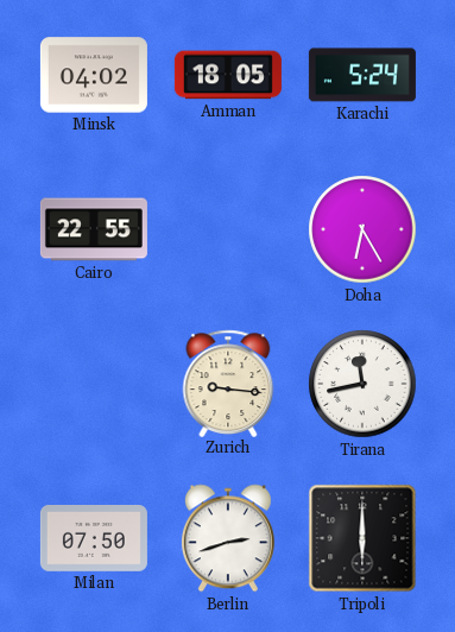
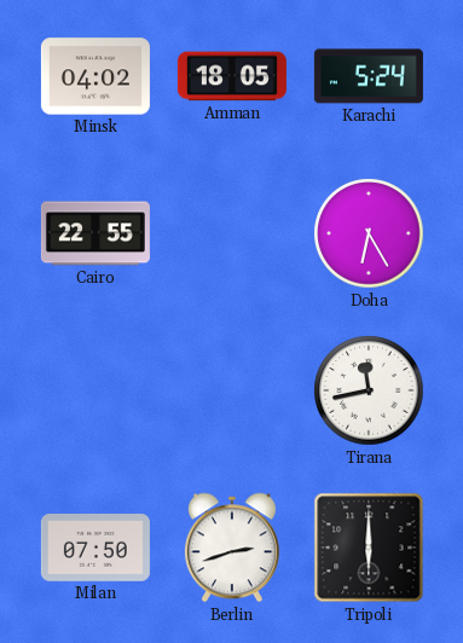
Zurich: 9:16 -> none (228, 383)
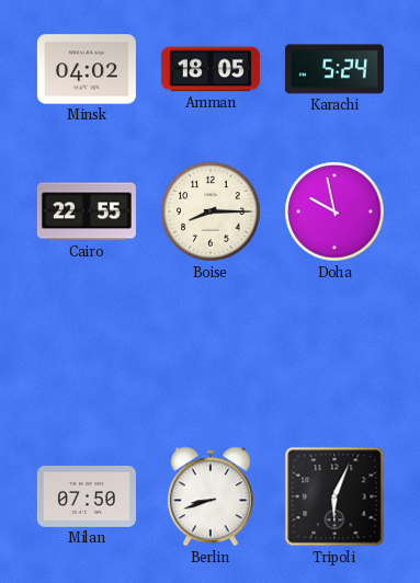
Boise: none -> 8:15 (211, 212)
Doha: 6:25 -> 9:58 (334, 212)
Tirana: 11:43 -> none (369, 390)
Berlin: 2:42 -> 8:42 (211, 496)
Tripoli: 6:00 -> 6:04 (334, 496)
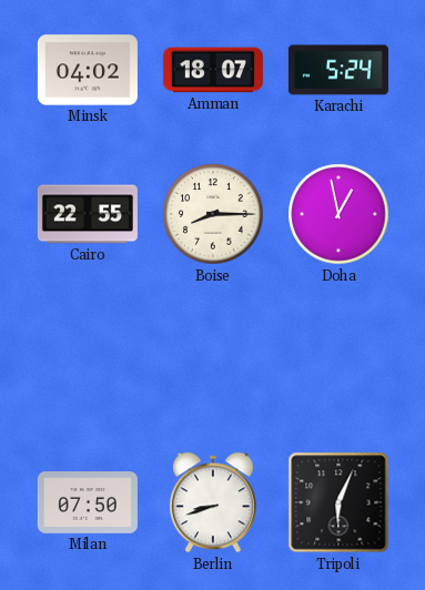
Amman: 18:05 -> 18:07 (213, 70)
Doha: 9:58 -> 12:58 (338, 214)
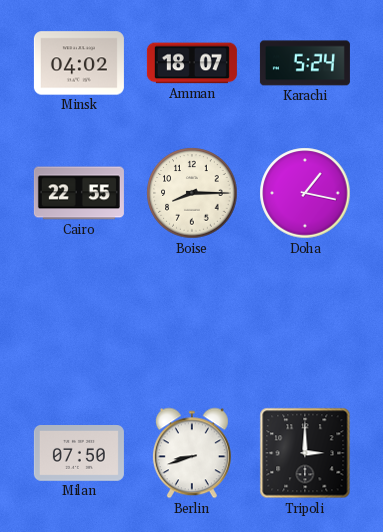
Doha: 12:58 -> 1:17 (305, 193)
Tripoli: 6:04 -> 3:00 (305, 453)
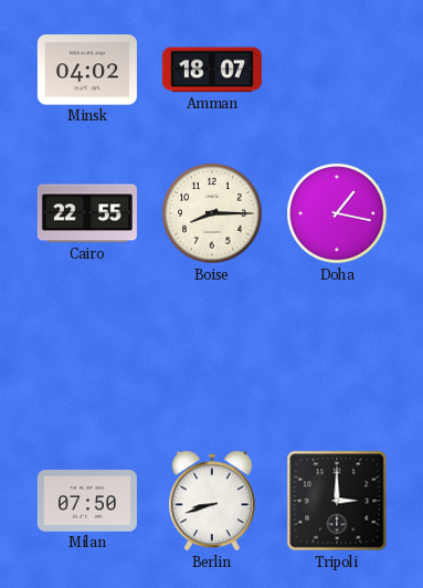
Karachi: 5:24 -> none (305, 63)
